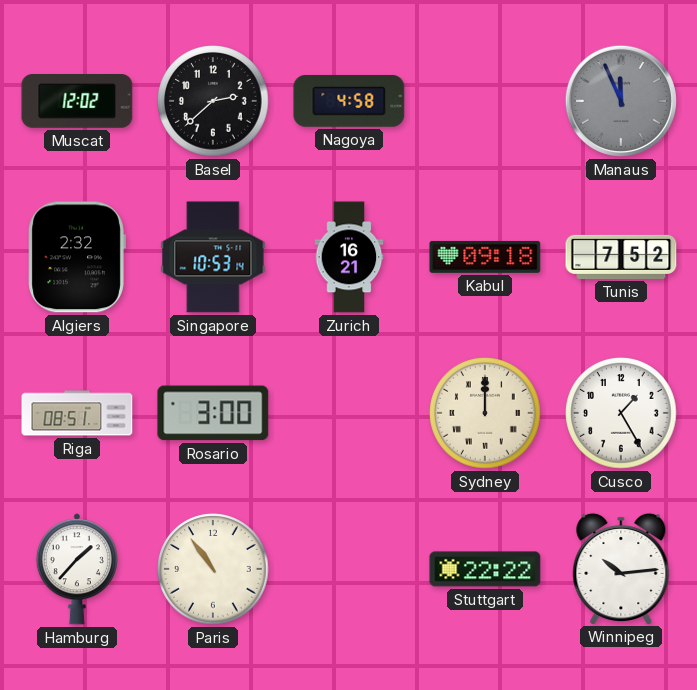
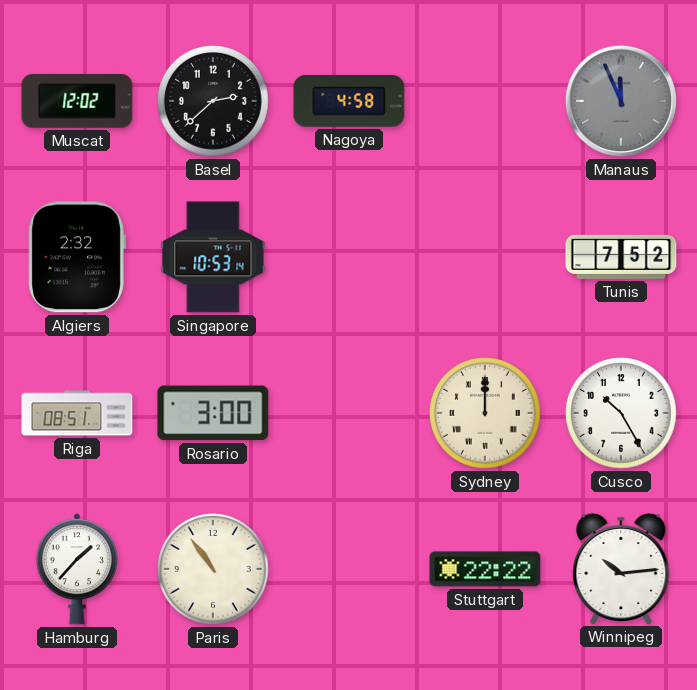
Zurich: 16:21 -> none (349, 257)
Kabul: 09:18 -> none (485, 257)
Cusco: 1:25 -> 10:25 (621, 413)
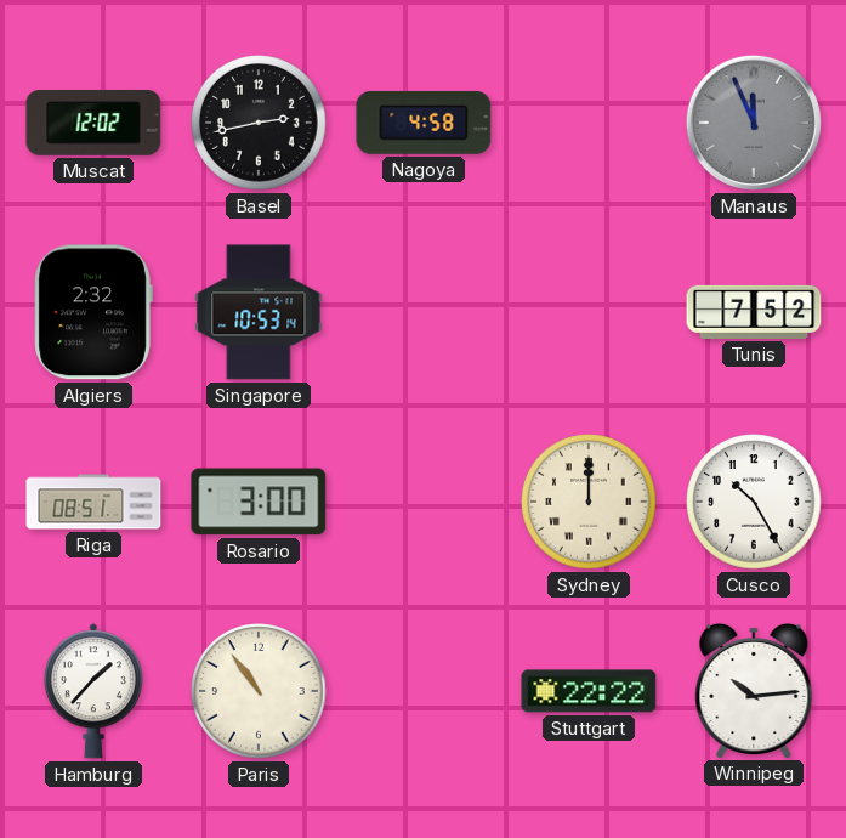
Basel: 2:38 -> 2:43 (259, 123)
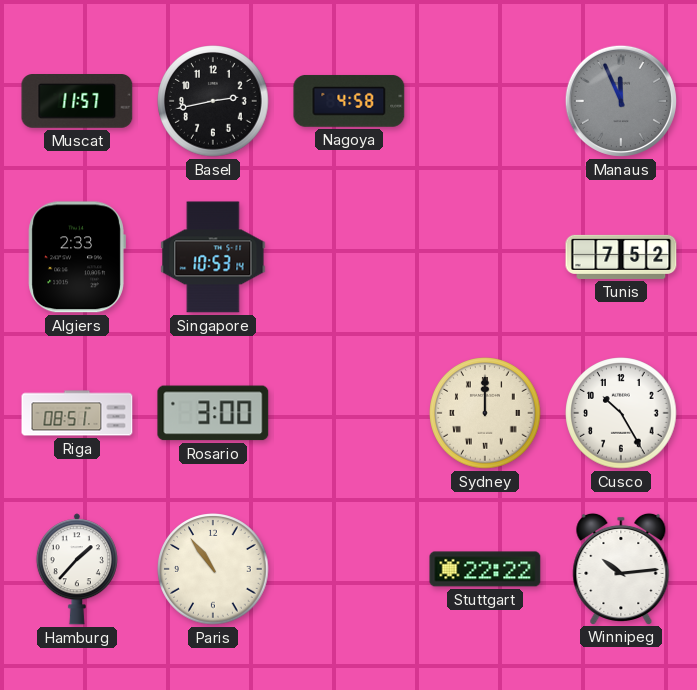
Muscat: 12:02 -> 11:57 (77, 102)
Algiers: 2:32 -> 2:33 (77, 257)
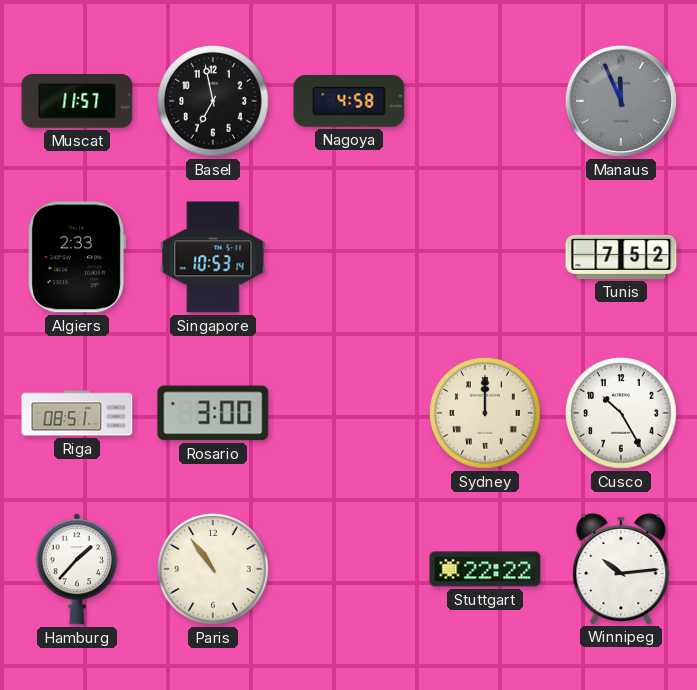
Basel: 2:43 -> 6:58 (213, 101)
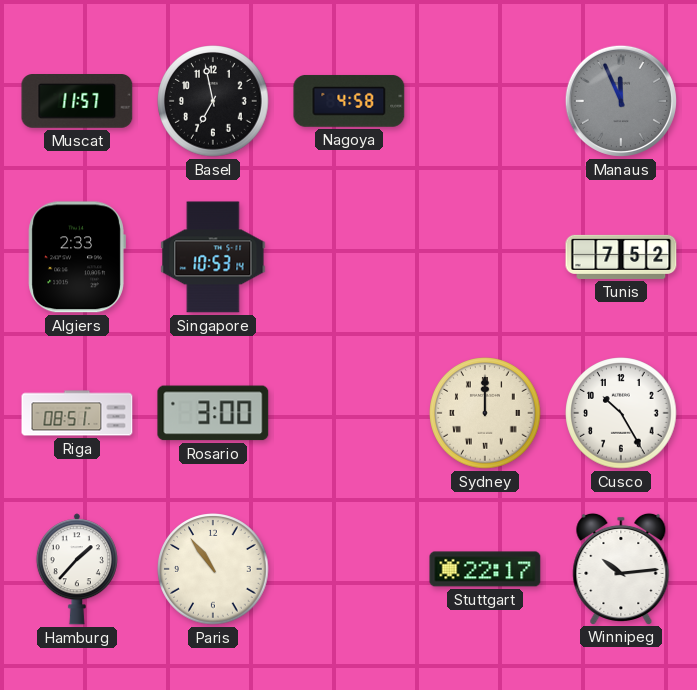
Stuttgart: 22:22 -> 22:17 (485, 569)
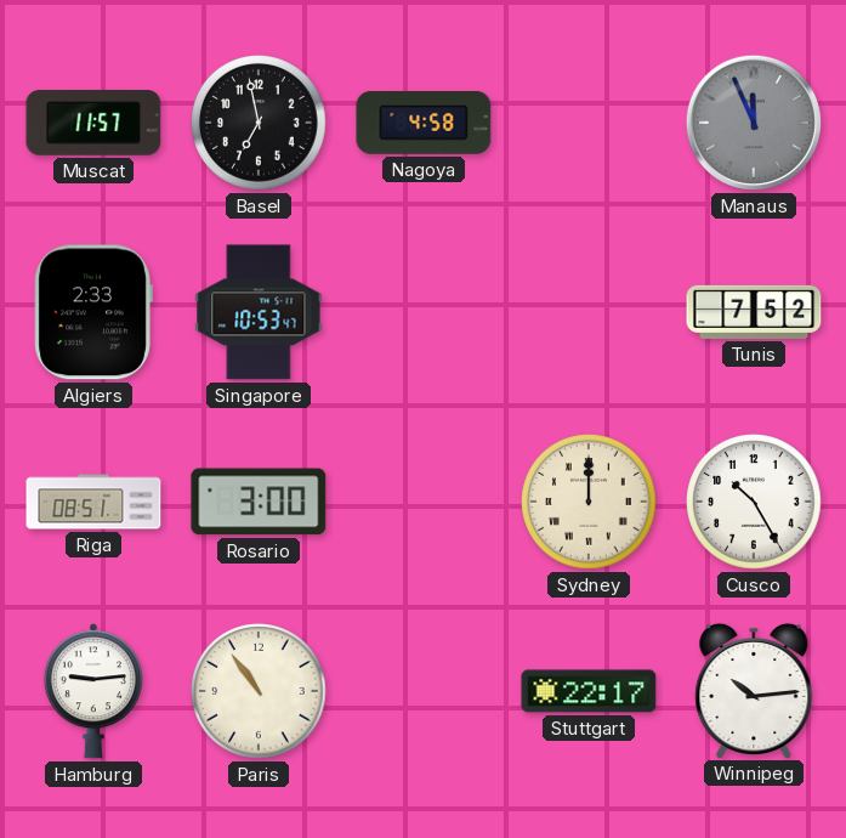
Singapore: 10:53:14 -> 10:53:47 (259, 312)
Hamburg: 1:37 -> 9:14 (93, 691)
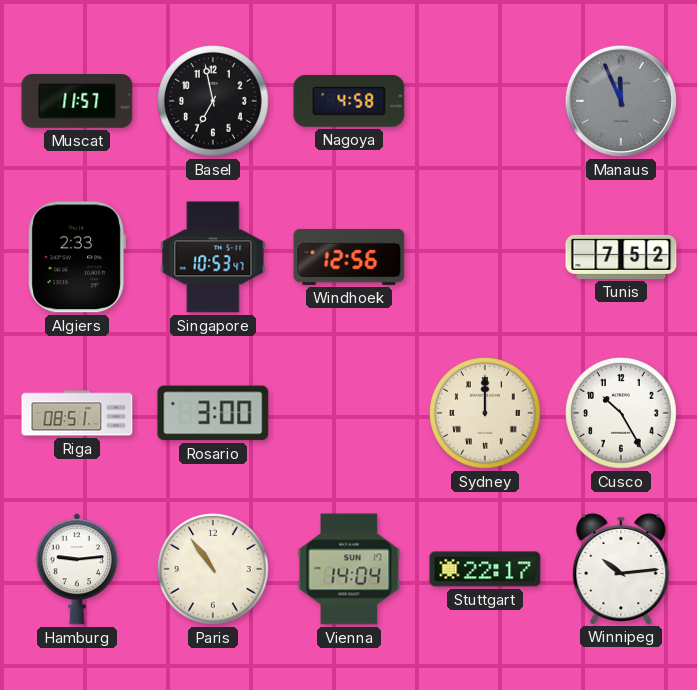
Windhoek: none -> 12:56 (349, 257)
Vienna: none -> 14:04 (349, 569)
